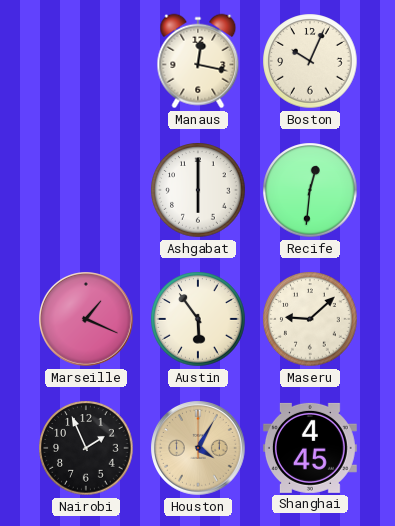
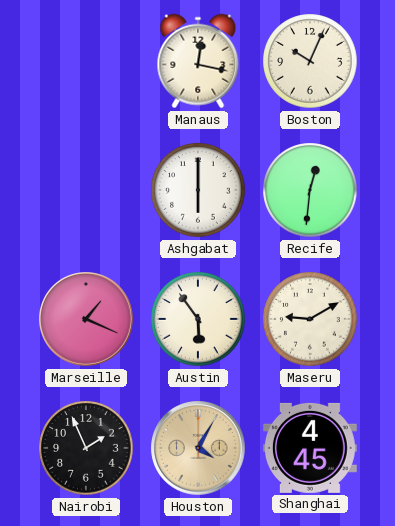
Maseru: 9:08 -> 9:10 (310, 319)
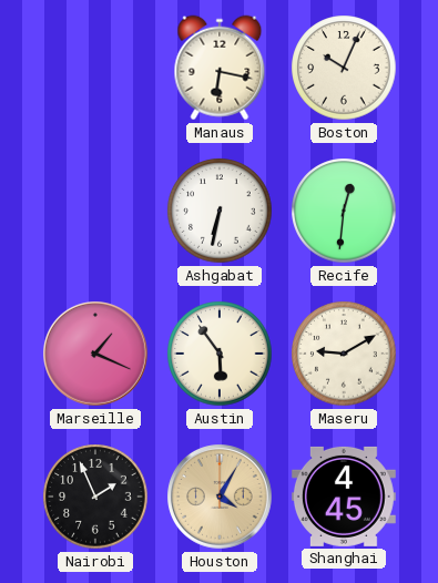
Manaus: 12:17 -> 6:17 (220, 68)
Ashgabat: 6:00 -> 6:32 (220, 211)
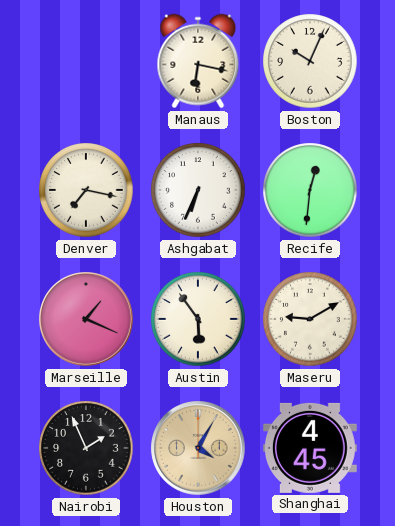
Denver: none -> 7:17 (86, 190)
Ashgabat: 6:32 -> 6:34 (198, 190)
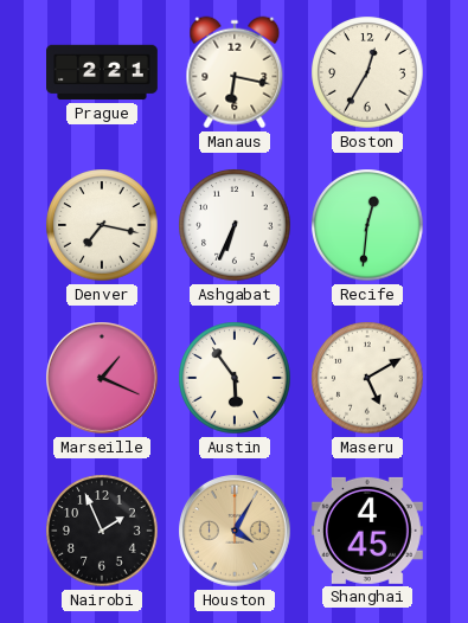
Prague: none -> 2:21 (103, 72)
Boston: 10:04 -> 12:35 (367, 72)
Maseru: 9:10 -> 5:10 (367, 378)
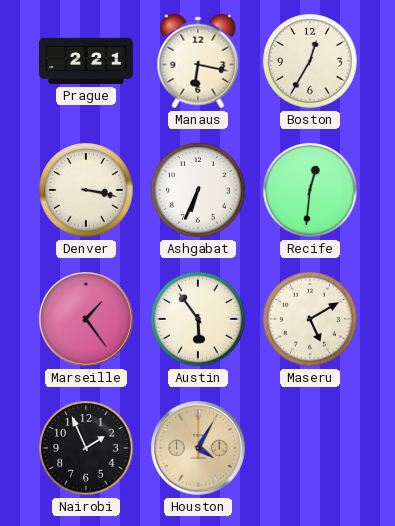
Denver: 7:17 -> 3:17 (86, 190)
Marseille: 1:19 -> 1:24 (87, 320)
Shanghai: 4:45 -> none (367, 531)
